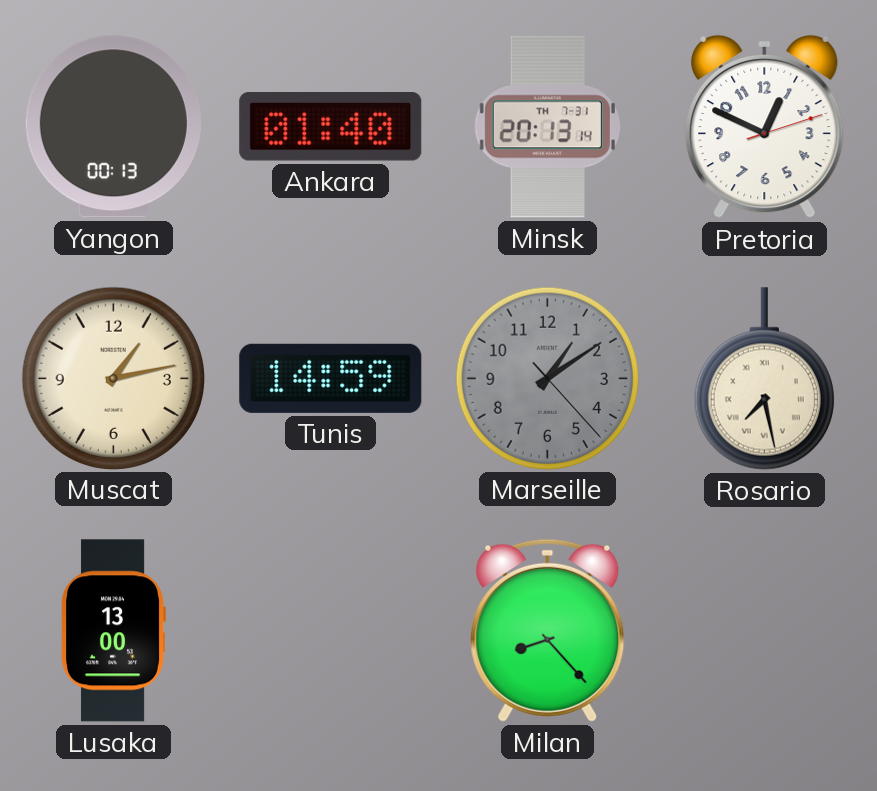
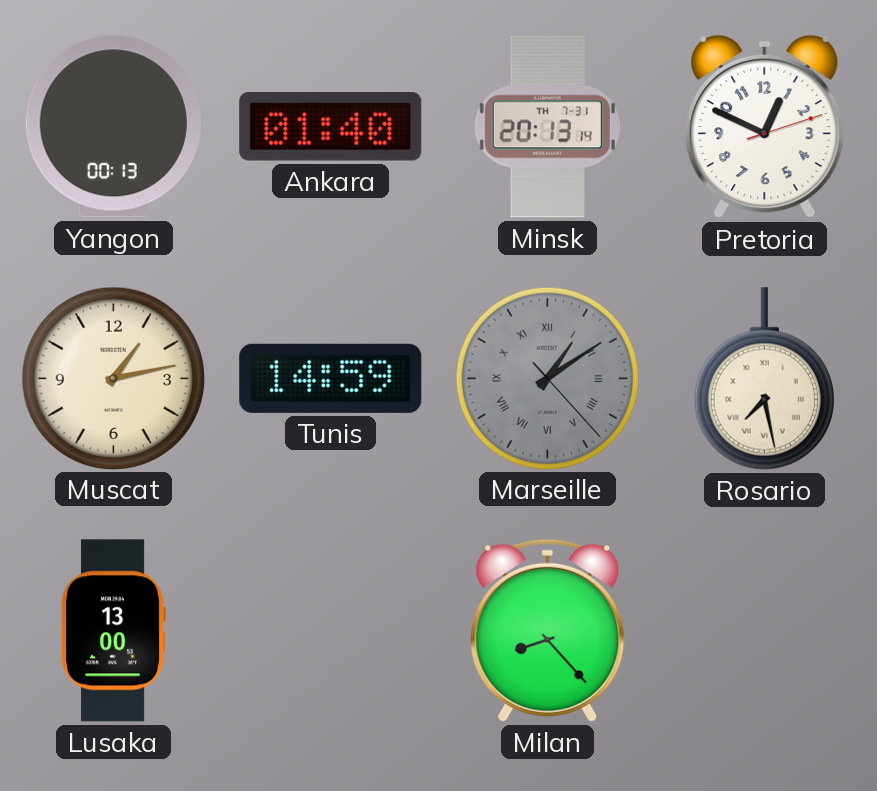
Marseille numerals: Arabic -> Roman (547, 378)
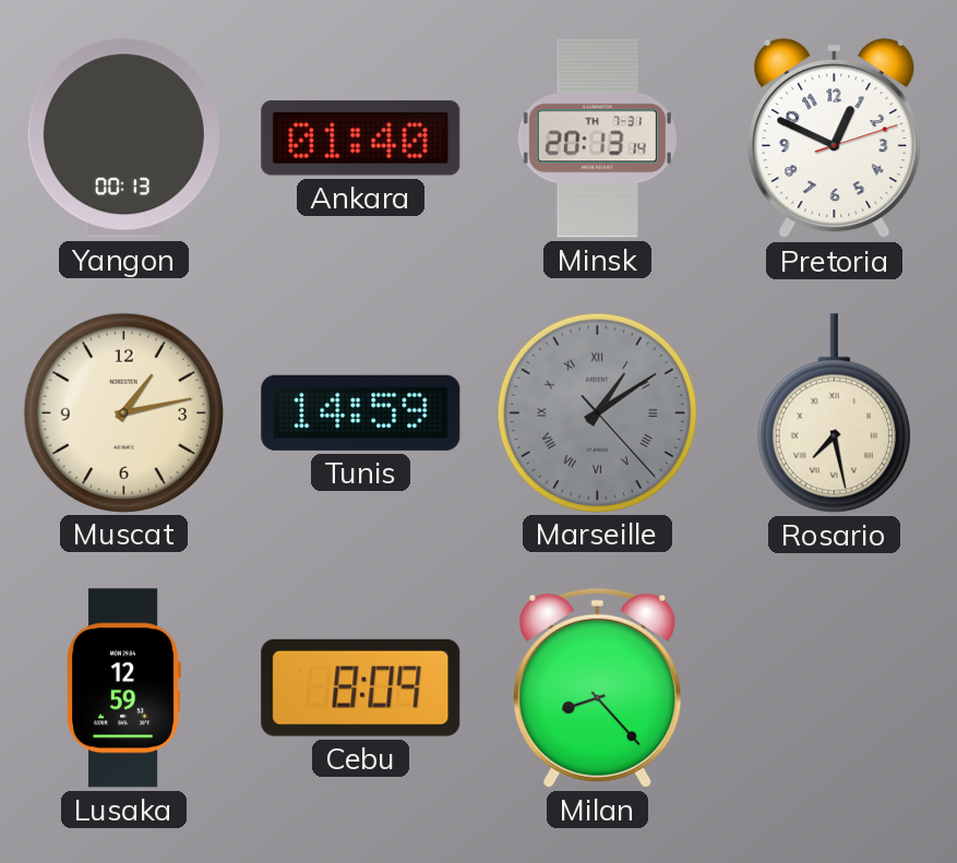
Lusaka: 13:00 -> 12:59 (123, 688)
Cebu: none -> 8:09 (361, 687)
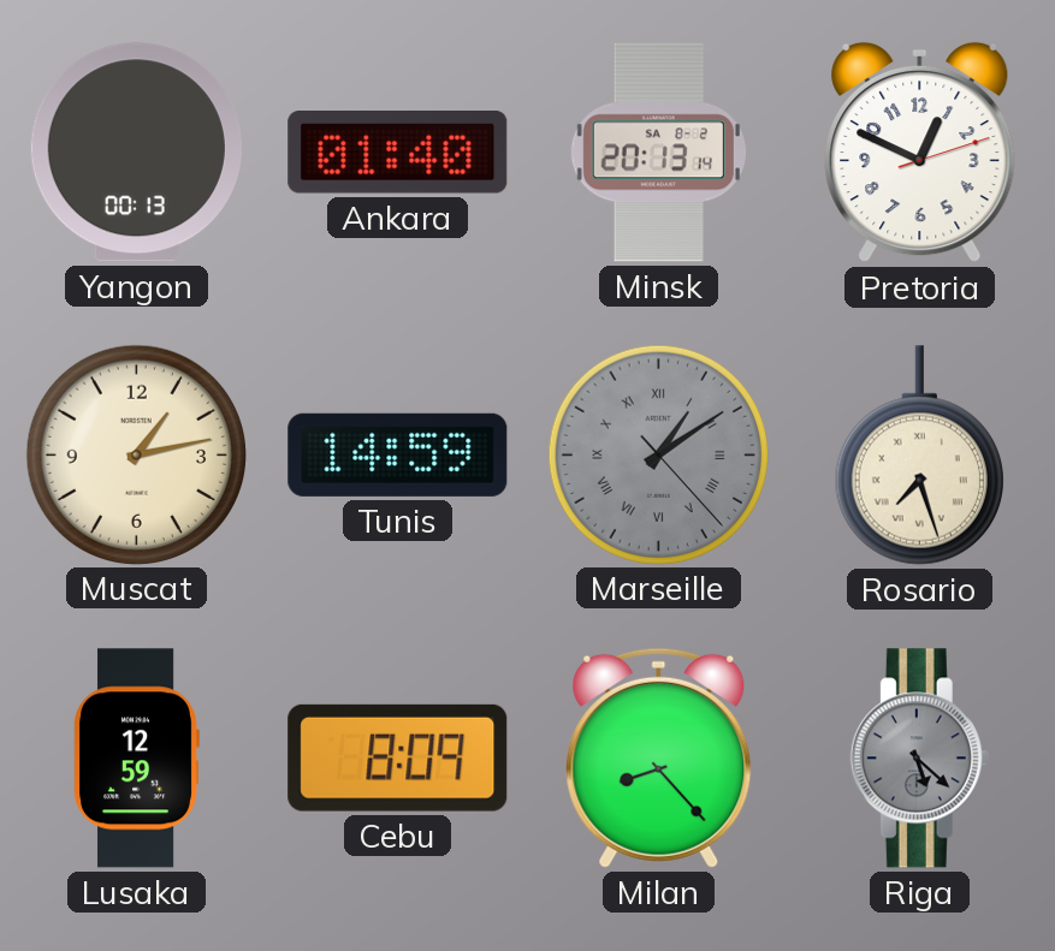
Minsk date: TH 7-31 -> SA 8-2 (658, 153)
Rosario: 7:28 -> 7:27 (919, 456)
Riga: none -> 5:22 (919, 759)
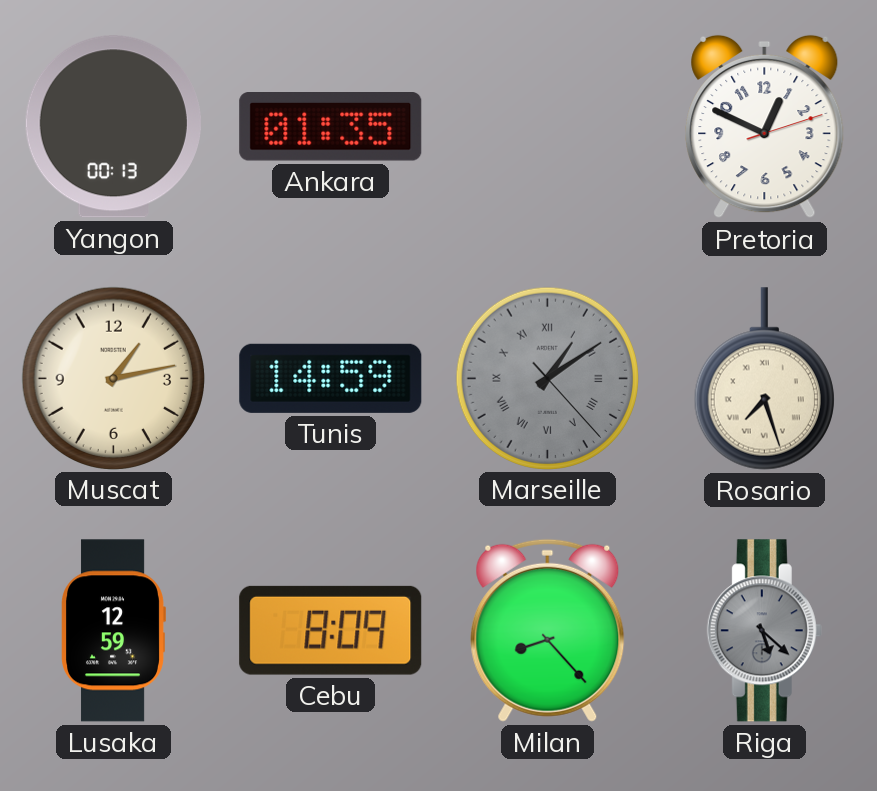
Ankara: 01:40 -> 01:35 (331, 127)
Minsk: 20:13 -> none (658, 153)
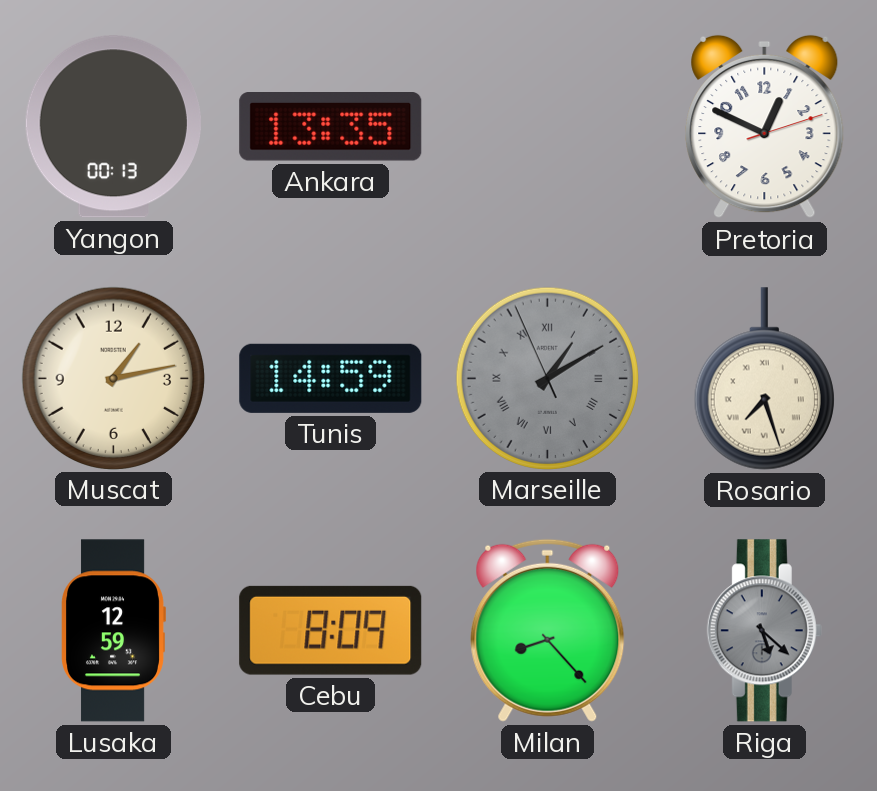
Ankara: 01:35 -> 13:35 (331, 127)
Marseille: 1:09:23 -> 1:09:56 (547, 378)
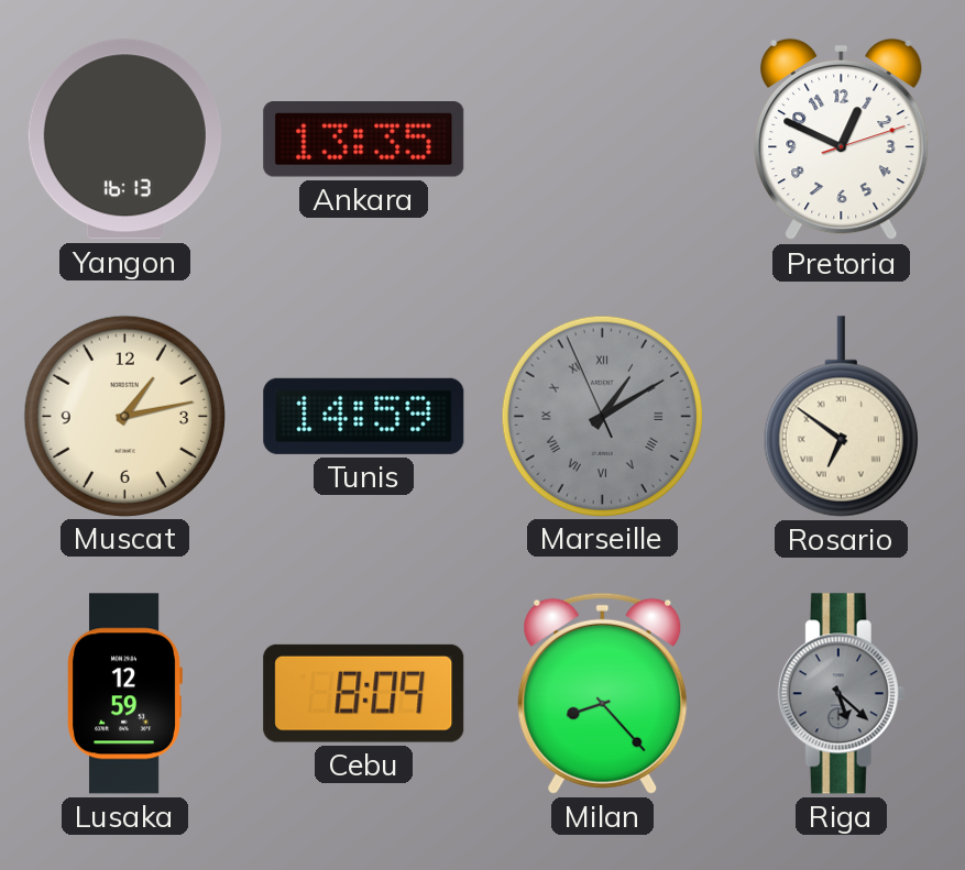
Yangon: 00:13 -> 16:13 (124, 140)
Rosario: 7:27 -> 6:51 (841, 417)
